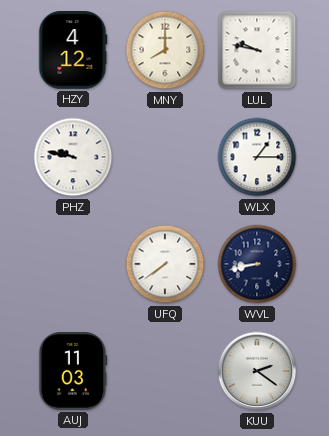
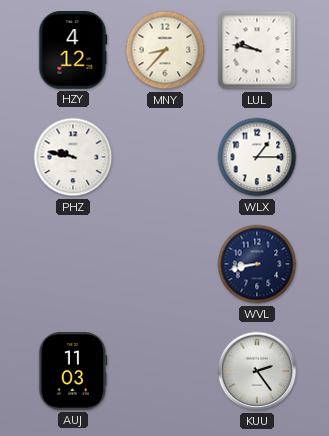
MNY: 8:00 -> 8:37 (165, 50)
UFQ: 7:39 -> none (165, 264)
KUU: 2:21 -> 2:24 (257, 371)
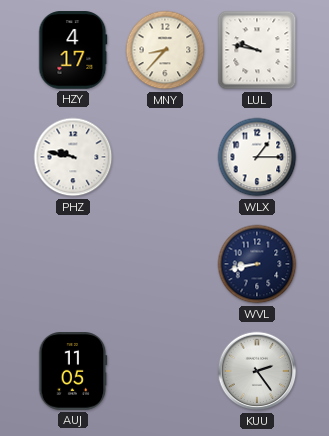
HZY: 4:12 -> 4:17 (73, 50)
AUJ: 11:03 -> 11:05 (73, 371)
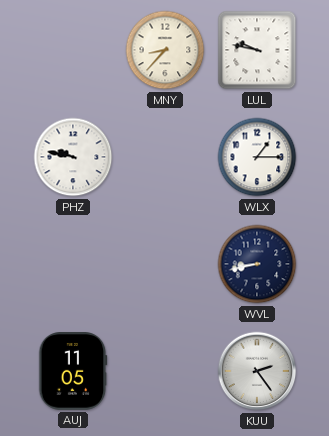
HZY: 4:17 -> none (73, 50)
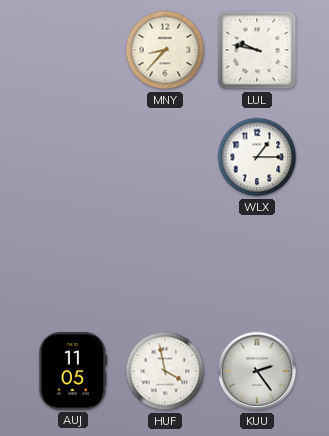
PHZ: 9:47 -> none (73, 157)
WVL: 8:43 -> none (257, 264)
HUF: none -> 3:58 (165, 371)
